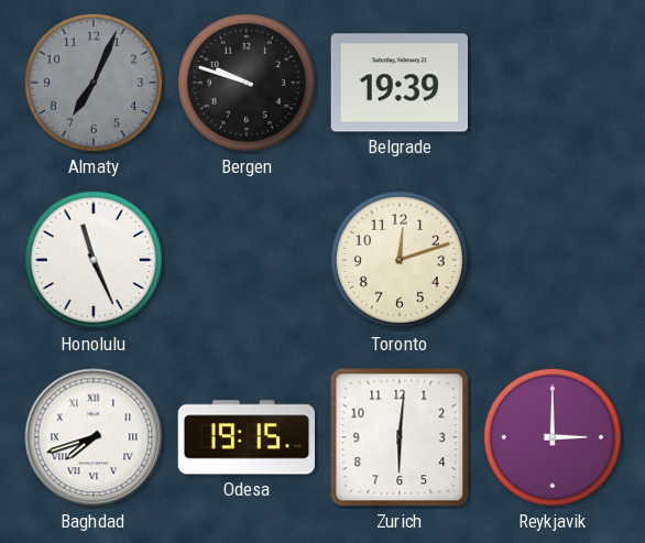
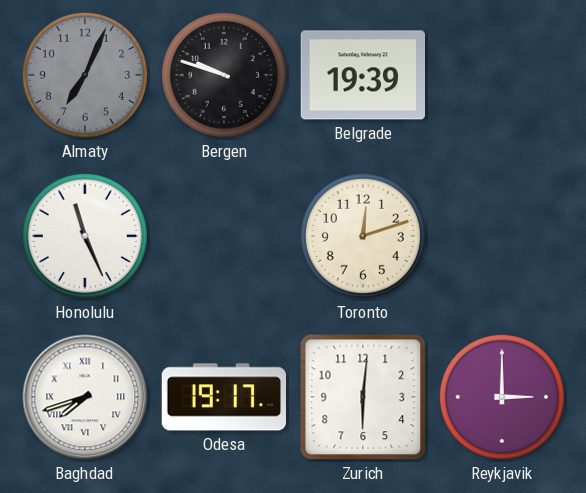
Odesa: 19:15 -> 19:17 (223, 397)
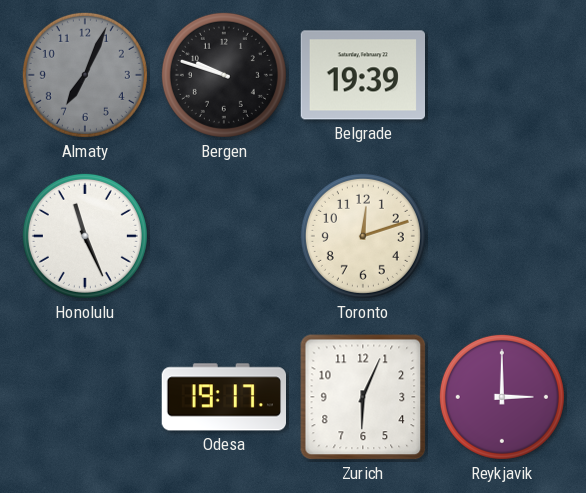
Baghdad: 7:42 -> none (85, 397)
Zurich: 6:01 -> 6:04 (363, 397)
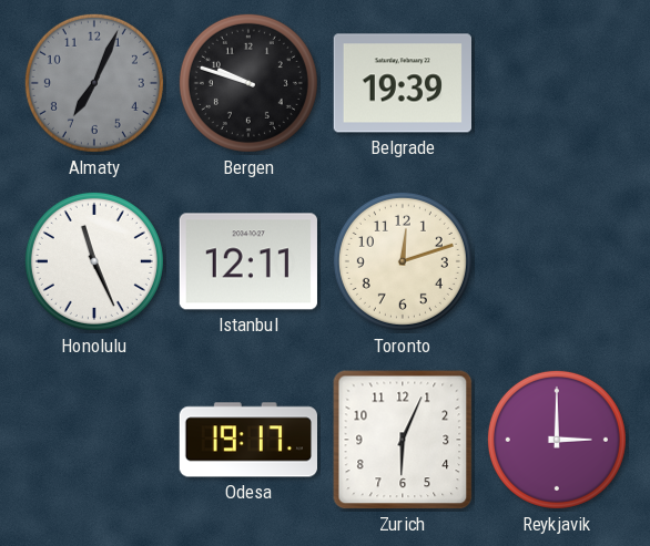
Istanbul: none -> 12:11 (248, 261)
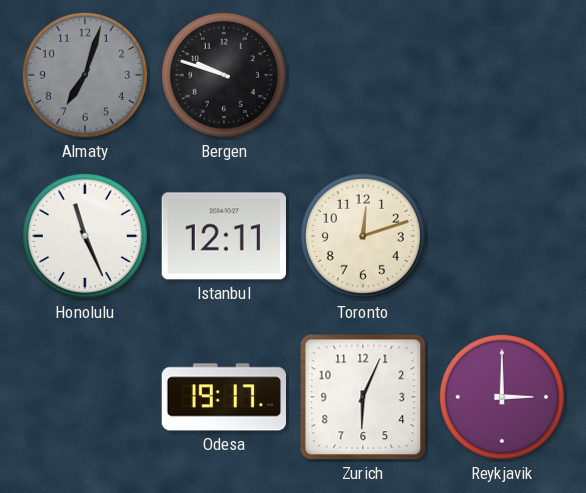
Almaty: 7:04 -> 7:03 (85, 75)
Belgrade: 19:39 -> none (402, 83)
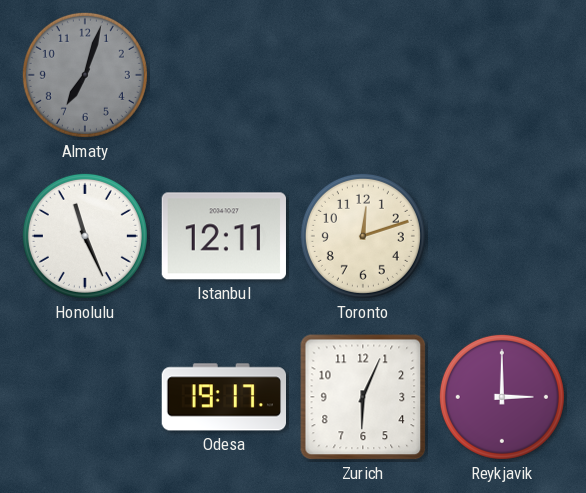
Bergen: 9:48 -> none (224, 75)
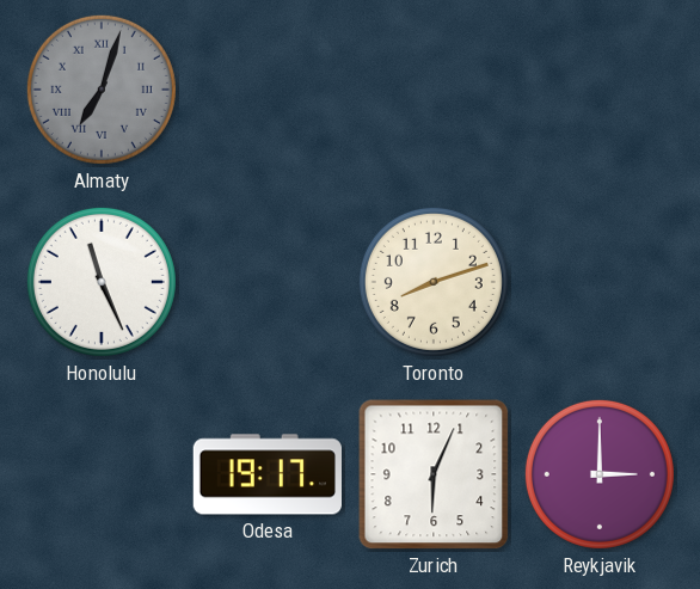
Almaty numerals: Arabic -> Roman (102, 90)
Istanbul: 12:11 -> none (224, 236)
Toronto: 12:12 -> 8:12 (434, 282)
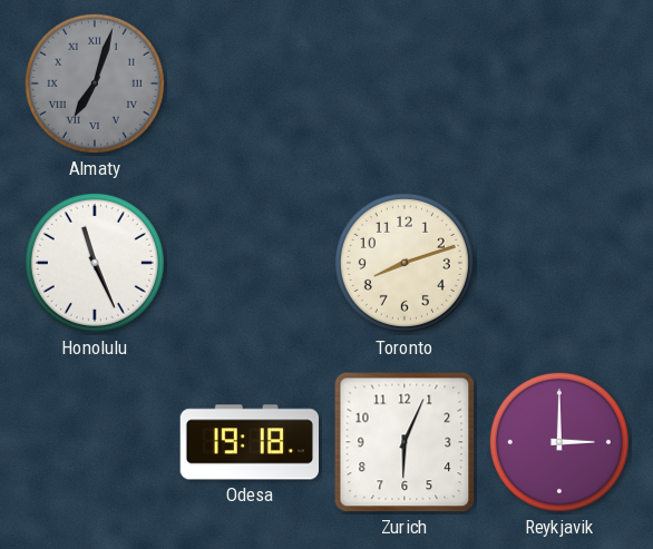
Odesa: 19:17 -> 19:18 (248, 442)
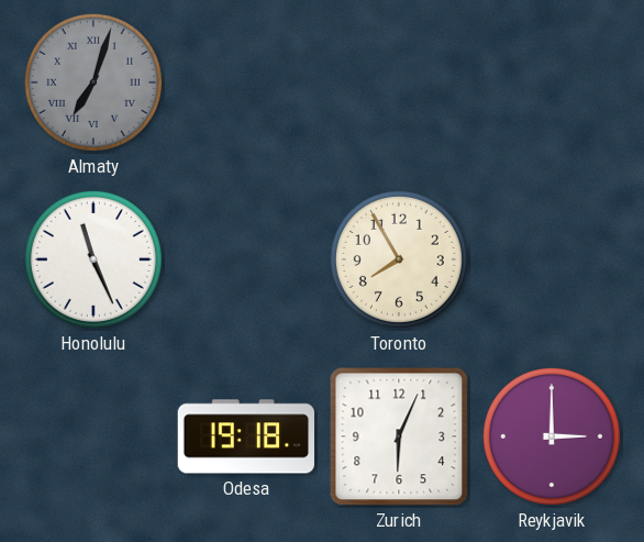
Toronto: 8:12 -> 7:55 (399, 259)
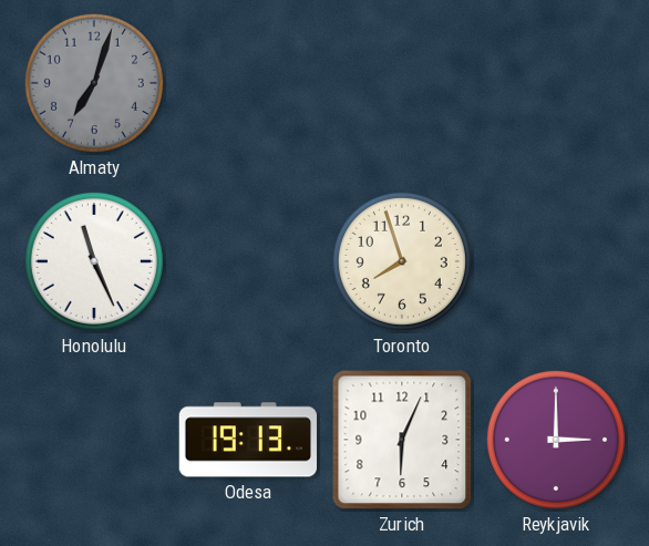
Almaty numerals: Roman -> Arabic (94, 83)
Toronto: 7:55 -> 7:57 (402, 261)
Odesa: 19:18 -> 19:13 (247, 440)
